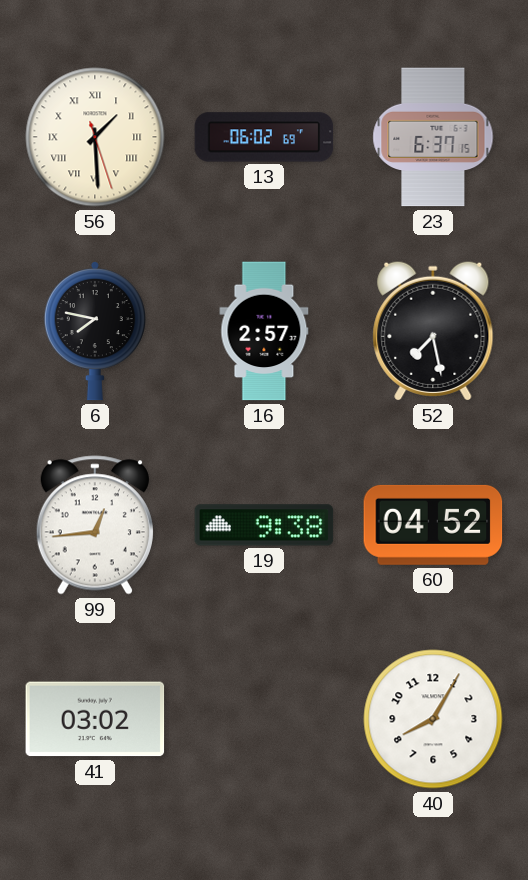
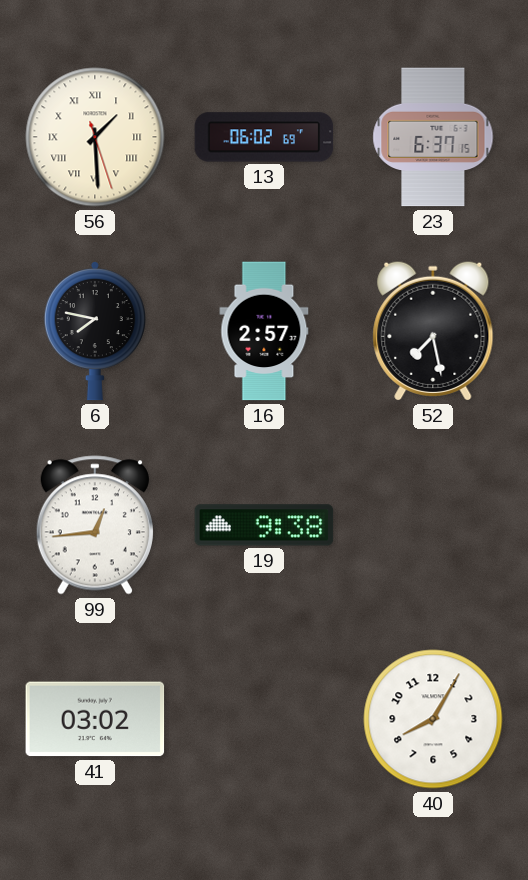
60: 04:52 -> none (433, 525)
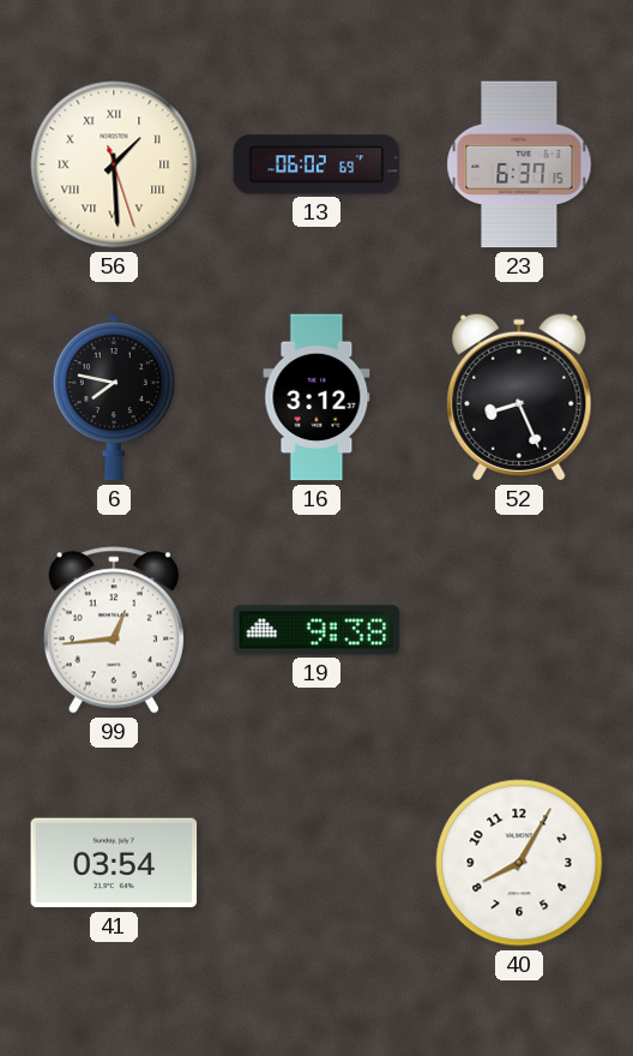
16: 2:57 -> 3:12 (316, 397)
52: 7:28 -> 8:26 (519, 397)
41: 03:02 -> 03:54 (114, 863)
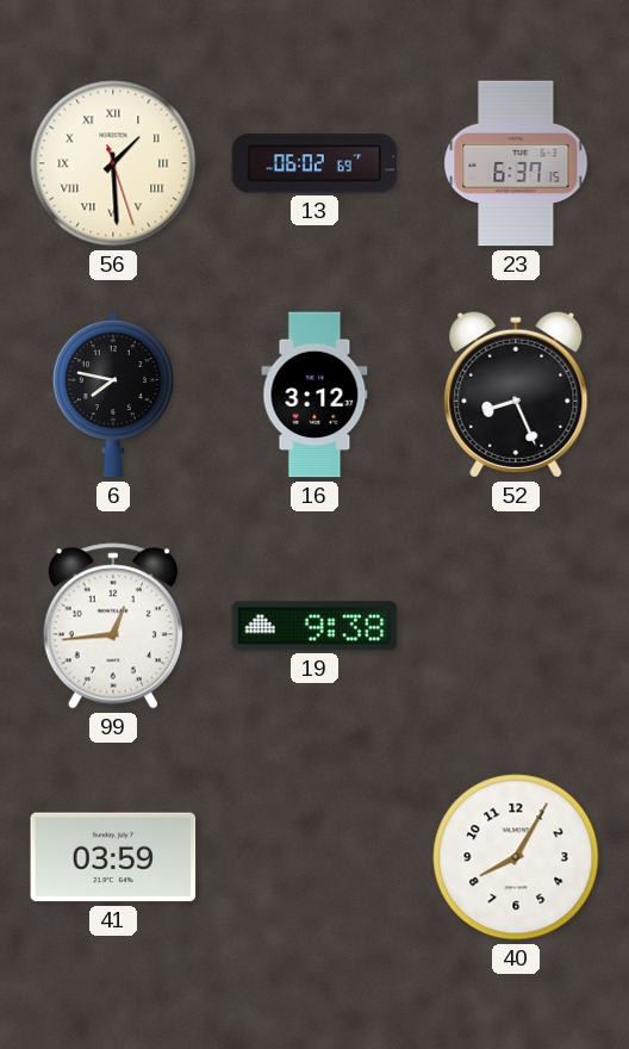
41: 03:54 -> 03:59 (113, 857)
